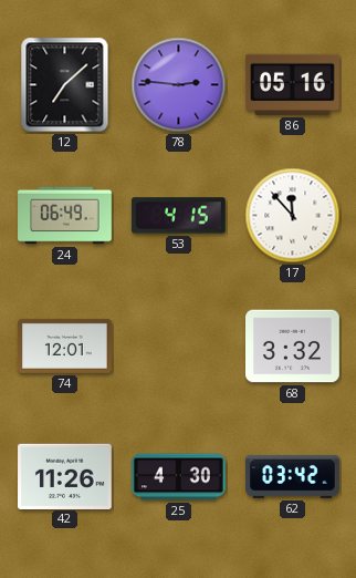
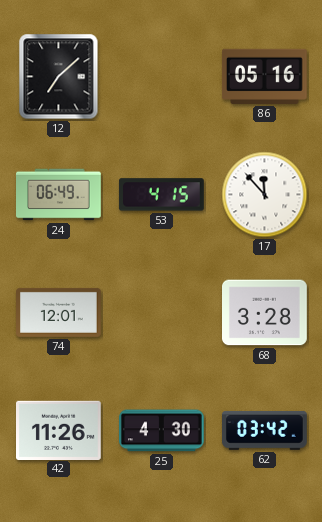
78: 2:46 -> none (179, 85)
68: 3:32 -> 3:28 (265, 313)
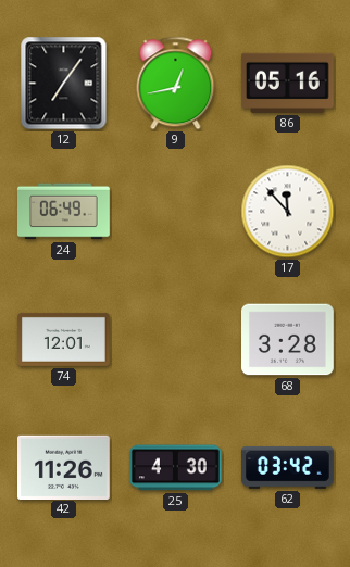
12: 7:08 -> 7:06 (64, 84)
9: none -> 12:43 (176, 84)
53: 4:15 -> none (161, 195)
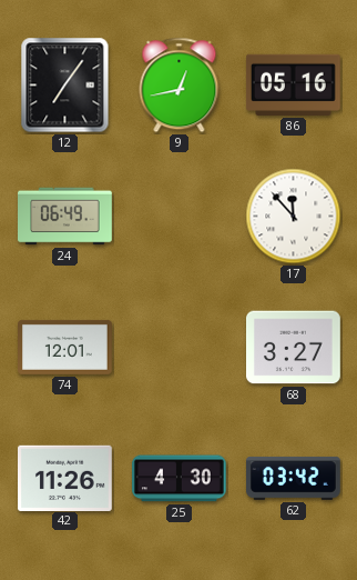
68: 3:28 -> 3:27 (294, 348)
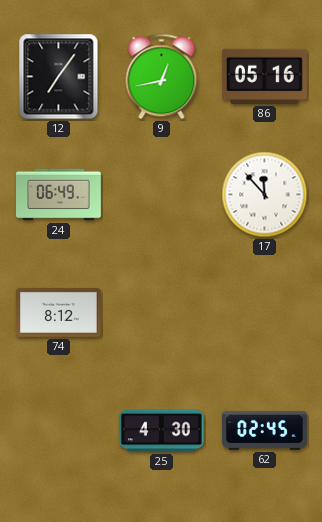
74: 12:01 -> 8:12 (59, 312)
68: 3:27 -> none (294, 348)
42: 11:26 -> none (65, 478)
62: 03:42 -> 02:45 (265, 431)
